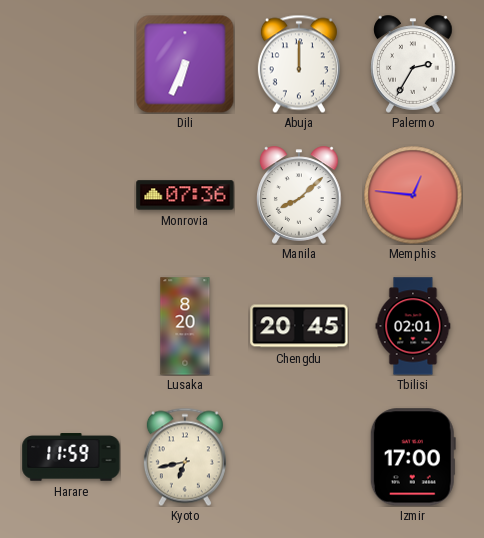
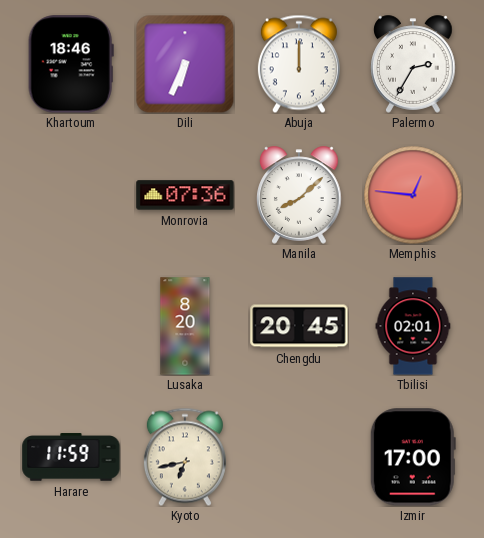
Khartoum: none -> 18:46 (71, 64)
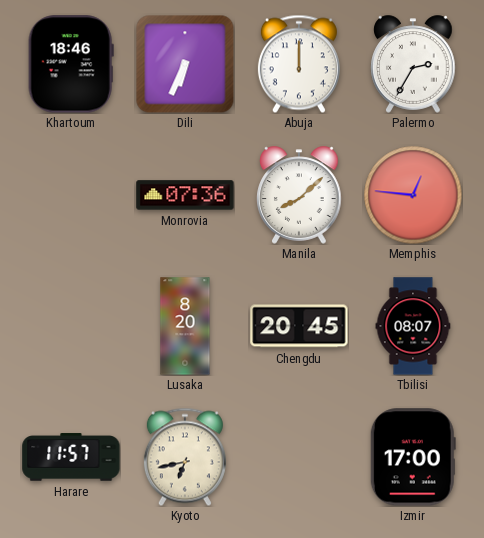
Tbilisi: 02:01 -> 08:07 (413, 326)
Harare: 11:59 -> 11:57 (71, 457)
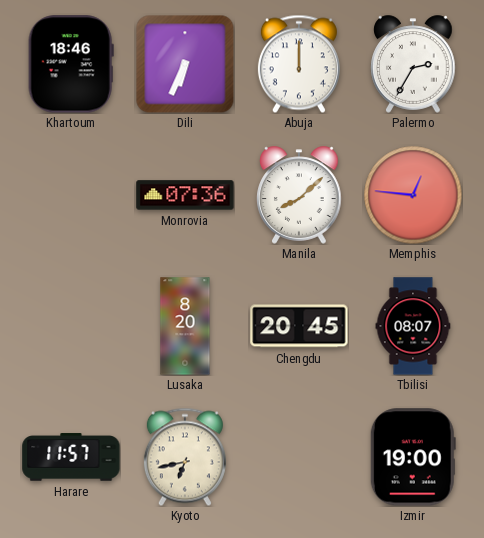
Izmir: 17:00 -> 19:00 (413, 457)
